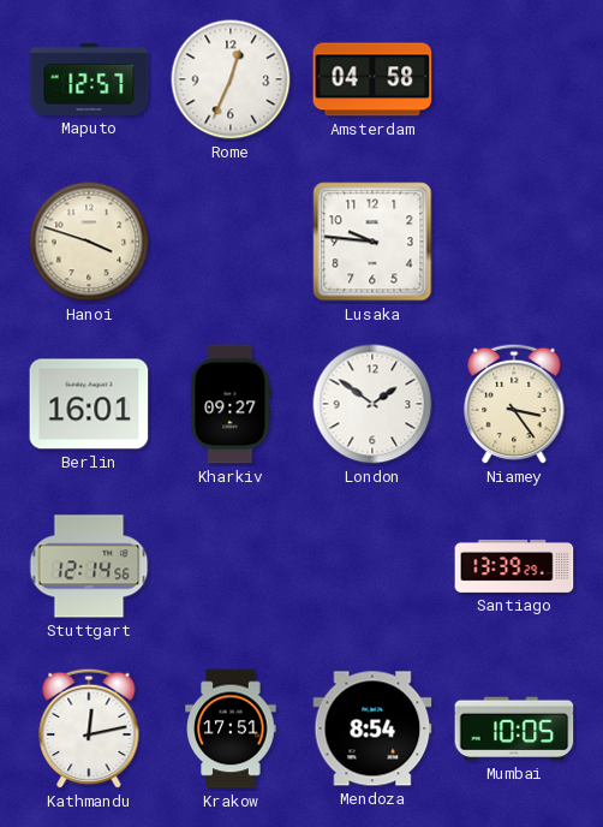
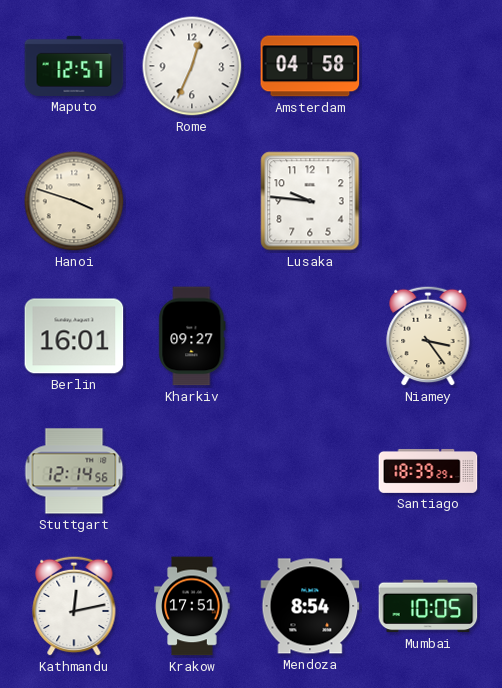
London: 1:51 -> none (372, 404)
Santiago: 13:39 -> 18:39 (428, 471)
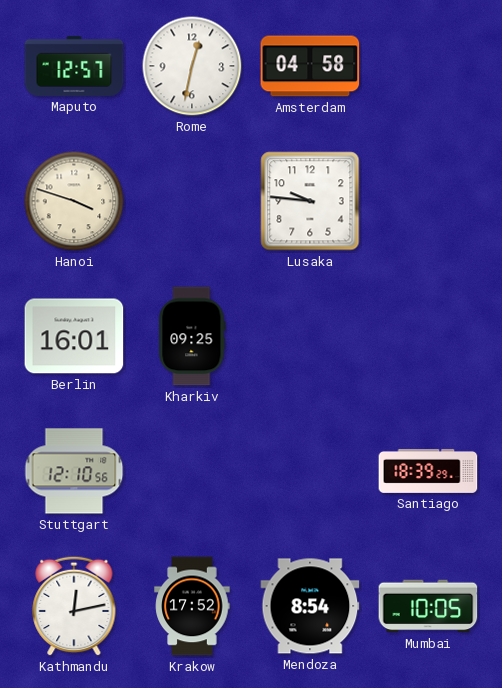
Rome: 12:34 -> 12:32 (192, 66)
Kharkiv: 09:27 -> 09:25 (192, 336)
Niamey: 3:24 -> none (428, 336)
Stuttgart: 12:14 -> 12:10 (74, 471)
Krakow: 17:51 -> 17:52 (192, 606)
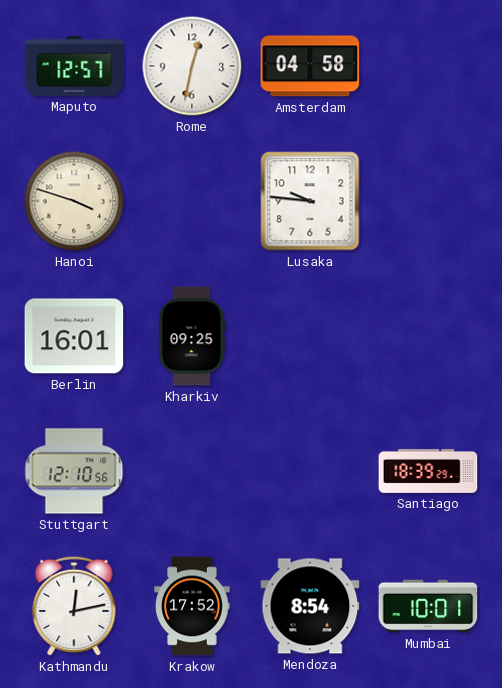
Mumbai: 10:05 -> 10:01 (428, 606)
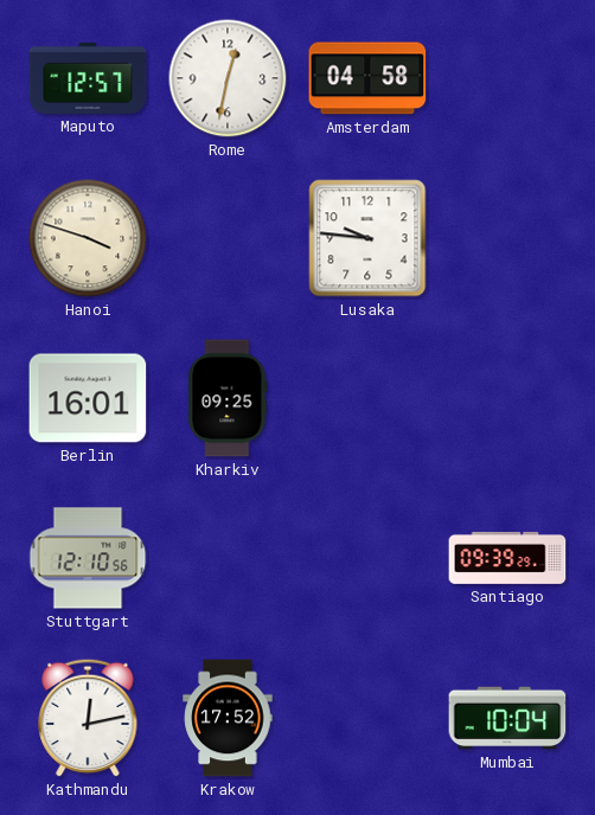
Santiago: 18:39 -> 09:39 (507, 558)
Mendoza: 8:54 -> none (310, 606)
Mumbai: 10:01 -> 10:04 (507, 718)
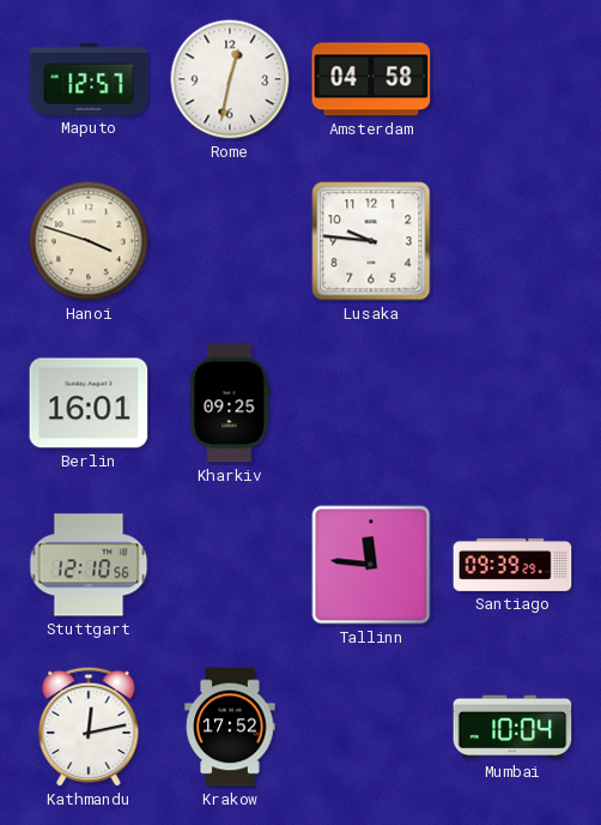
Tallinn: none -> 11:46 (371, 565)
